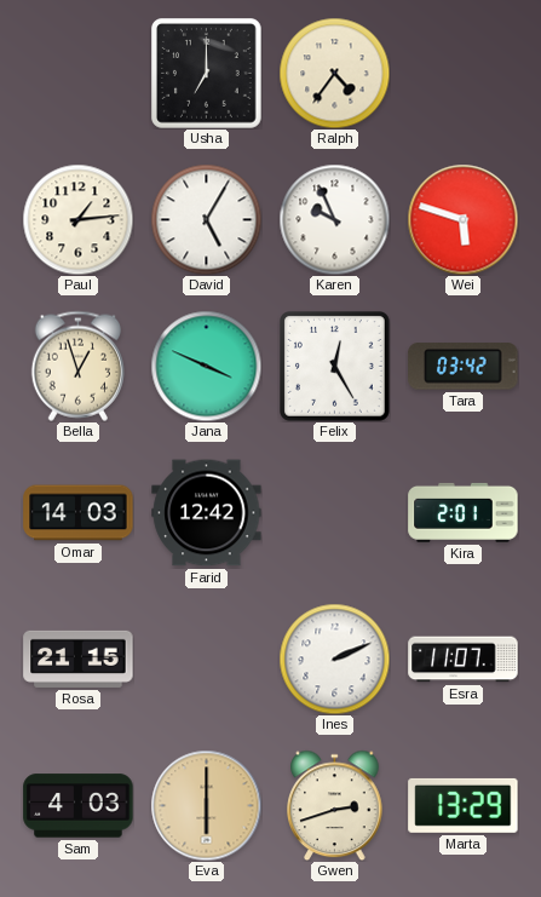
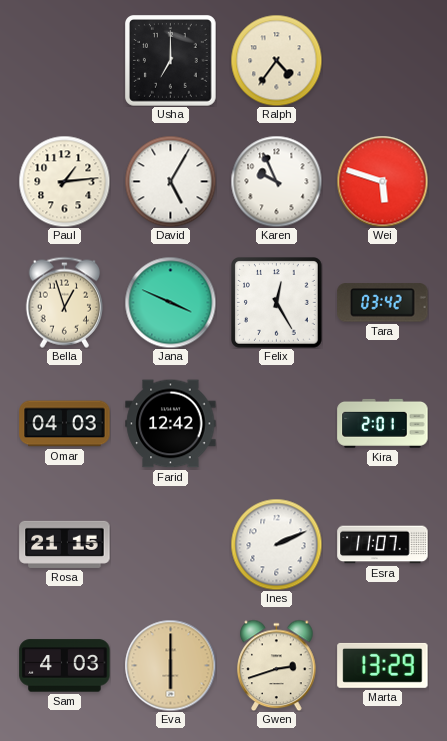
Omar: 14:03 -> 04:03 (65, 424)
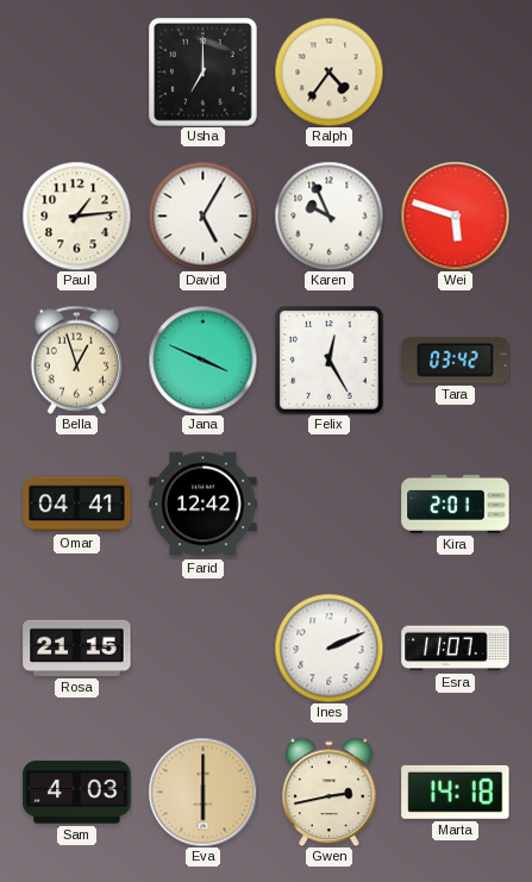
Omar: 04:03 -> 04:41 (77, 505)
Gwen: 2:42 -> 2:43 (330, 792)
Marta: 13:29 -> 14:18 (456, 792)
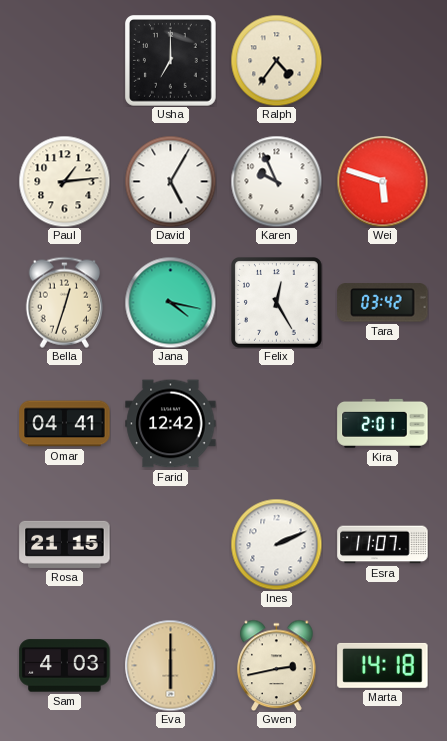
Bella: 12:57 -> 12:33 (64, 302)
Jana: 3:49 -> 4:17 (170, 302)
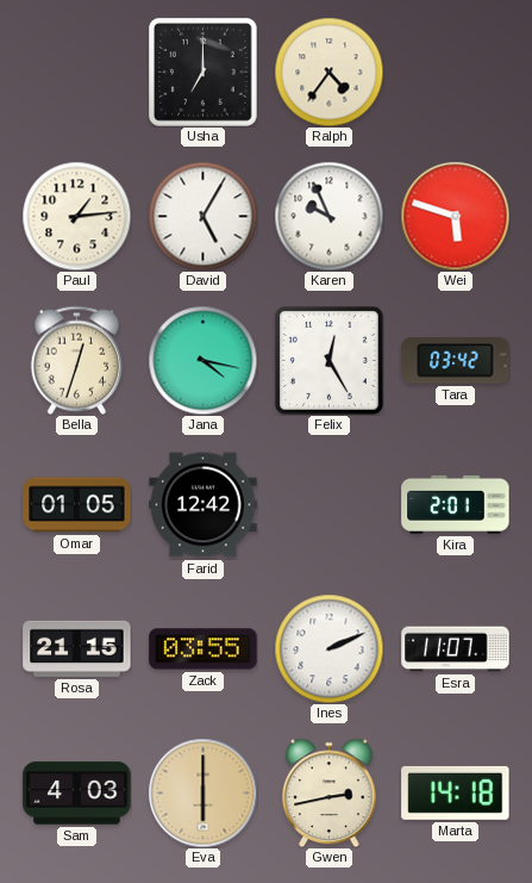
Omar: 04:41 -> 01:05 (77, 505)
Zack: none -> 03:55 (204, 649)
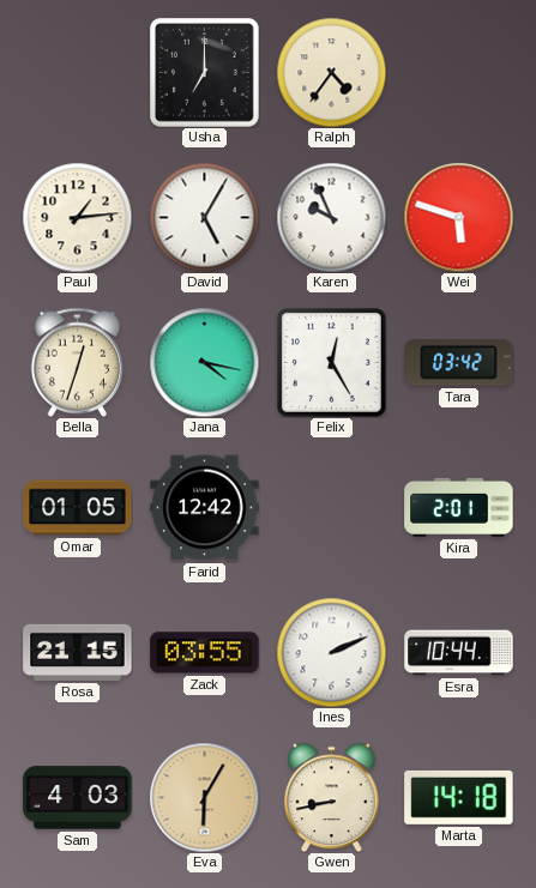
Esra: 11:07 -> 10:44 (459, 653)
Eva: 6:00 -> 6:05 (204, 797)
Gwen: 2:43 -> 8:43 (332, 797)
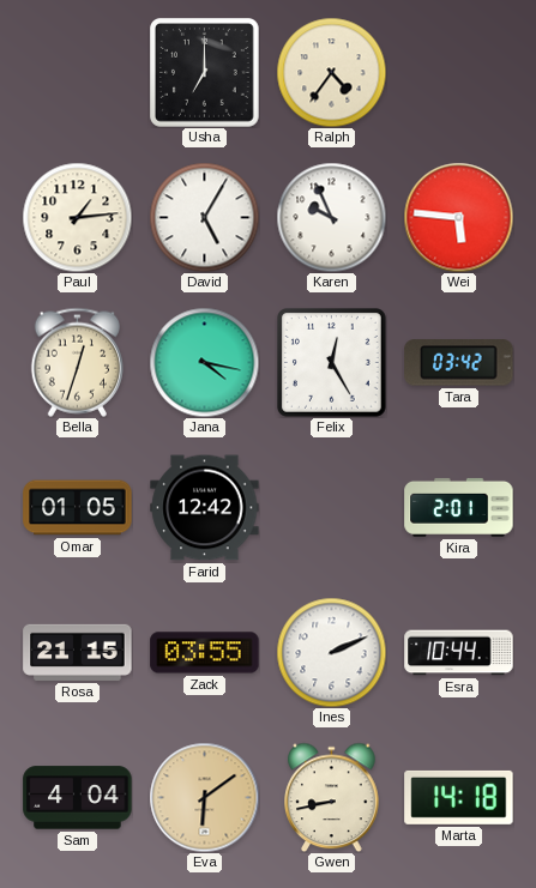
Wei: 5:48 -> 5:46 (458, 217)
Sam: 4:03 -> 4:04 (78, 798)
Eva: 6:05 -> 6:09 (204, 797)
